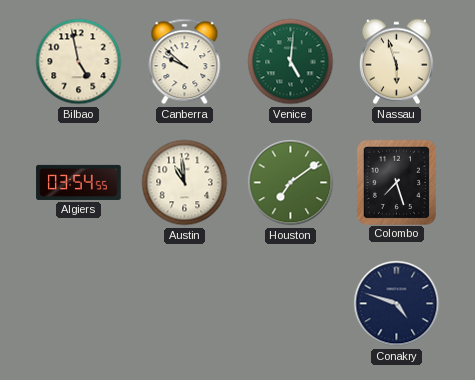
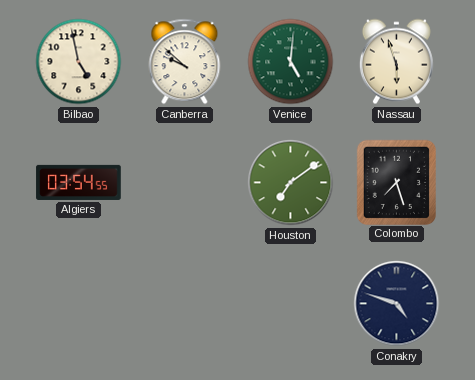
Austin: 10:59 -> none (185, 183)
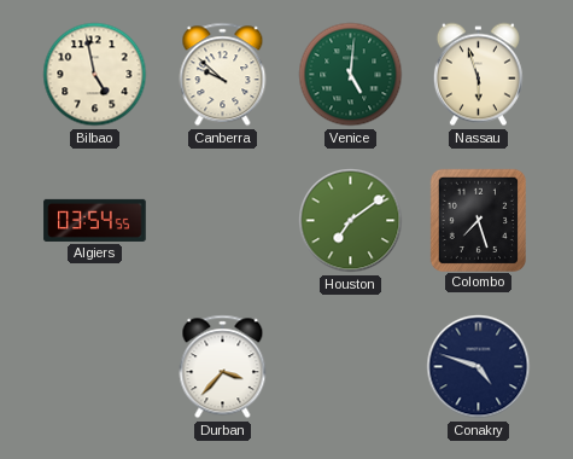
Durban: none -> 3:37 (223, 367)
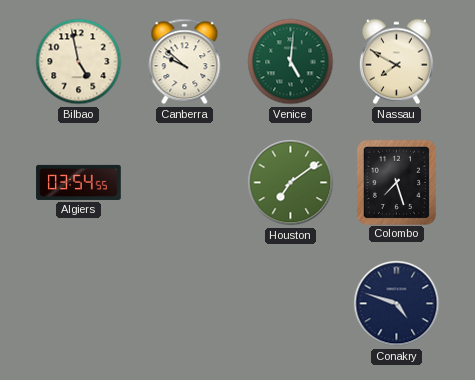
Nassau: 5:57 -> 7:50 (396, 62)
Durban: 3:37 -> none (223, 367)
